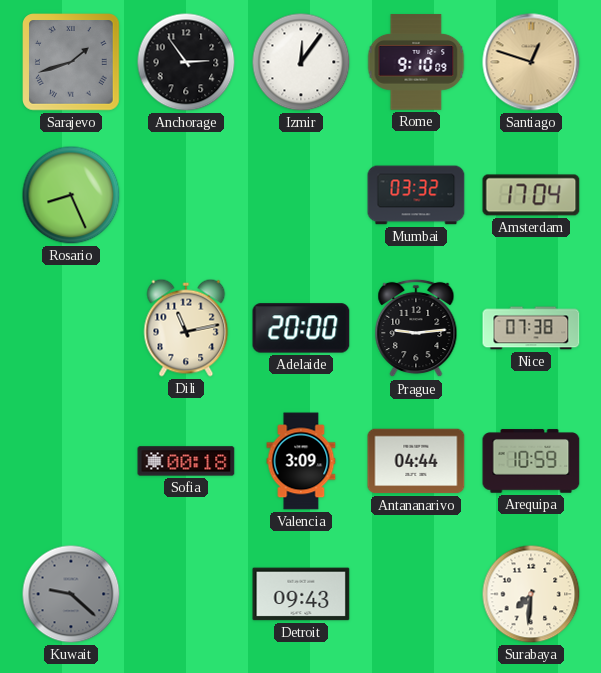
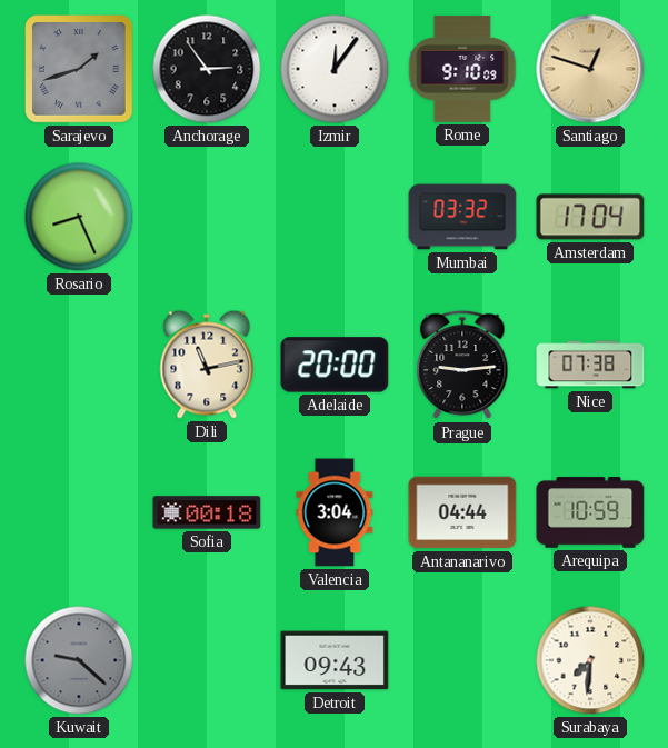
Valencia: 3:09 -> 3:04 (335, 512)
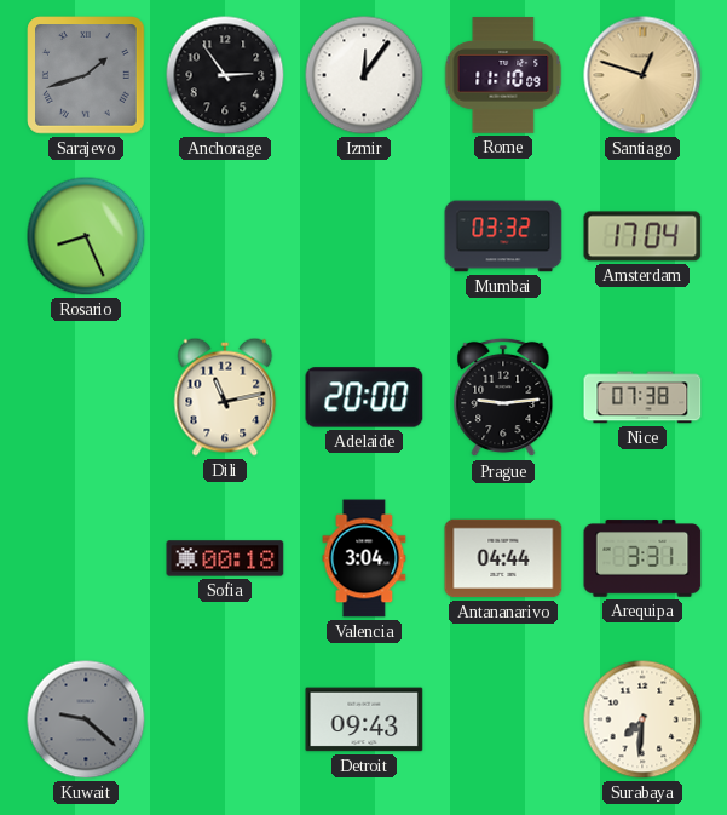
Rome: 9:10 -> 11:10 (503, 75)
Arequipa: 10:59 -> 3:31 (642, 558)
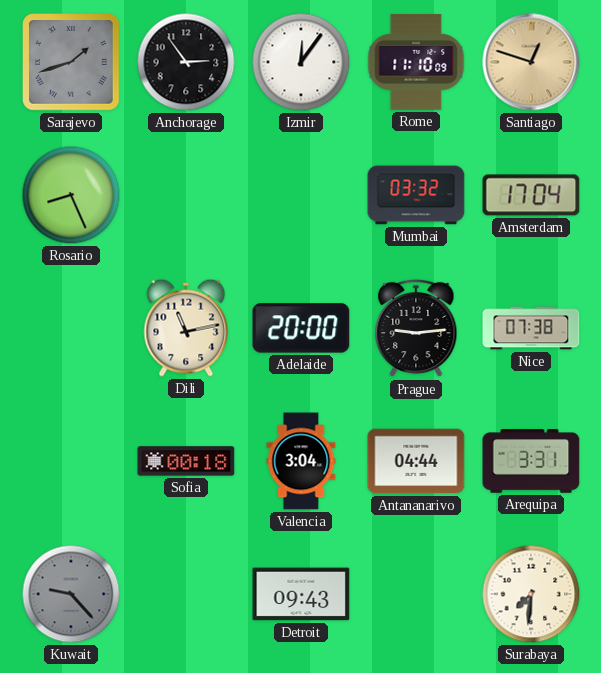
Kuwait: 9:22 -> 9:23 (71, 594)
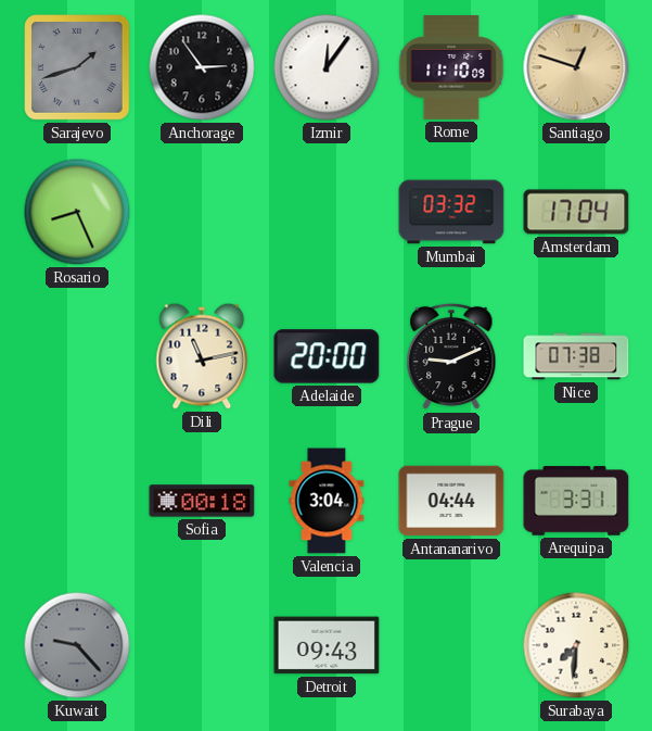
Prague: 9:14 -> 9:11 (451, 356)
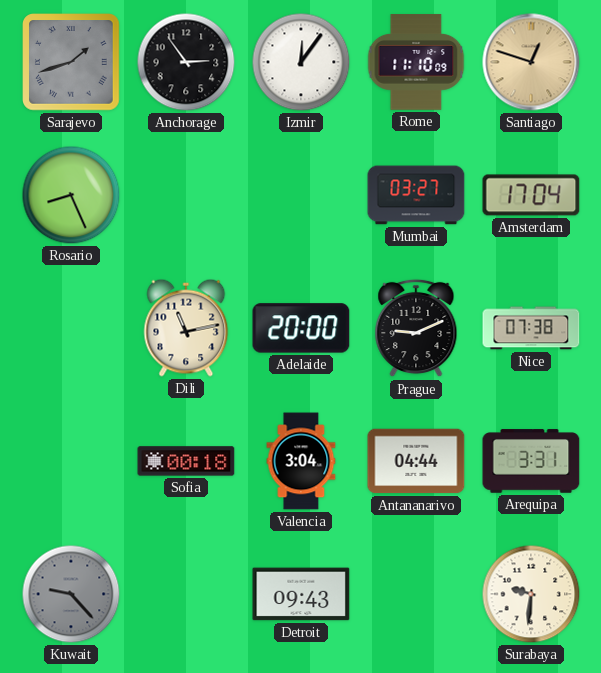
Mumbai: 03:32 -> 03:27 (416, 195)
Surabaya: 7:31 -> 9:31 (531, 594)
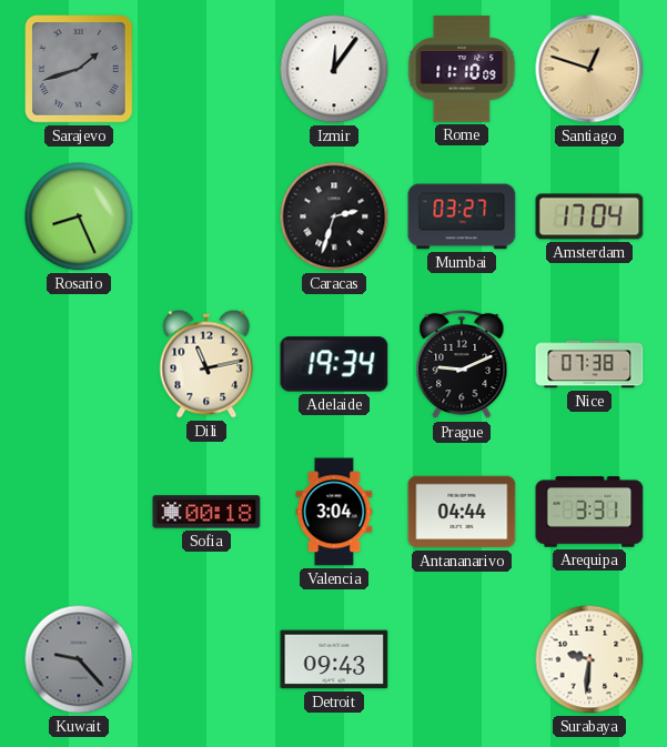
Anchorage: 2:54 -> none (186, 62)
Caracas: none -> 2:33 (334, 216)
Adelaide: 20:00 -> 19:34 (334, 364)
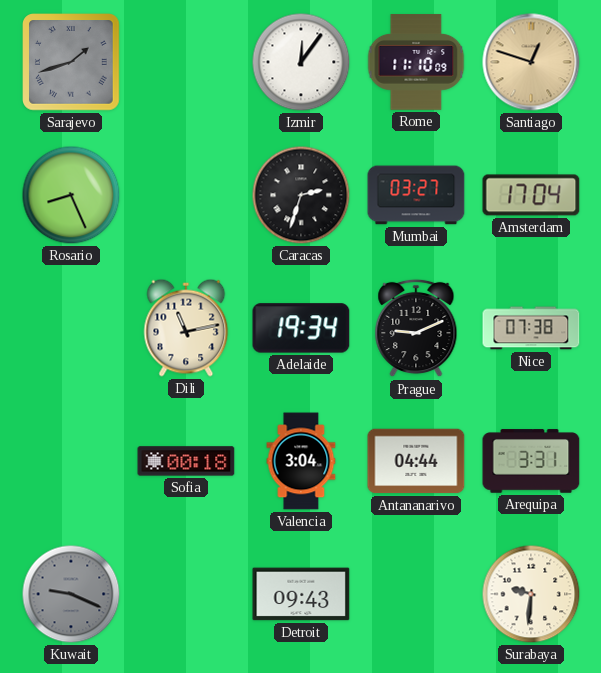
Kuwait: 9:23 -> 9:19 (71, 594)
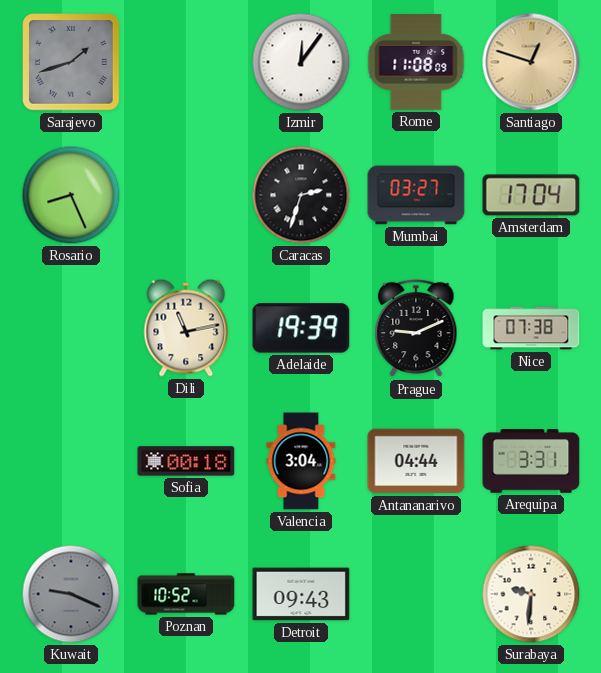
Rome: 11:10 -> 11:08 (416, 62)
Adelaide: 19:34 -> 19:39 (301, 328)
Poznan: none -> 10:52 (186, 594)
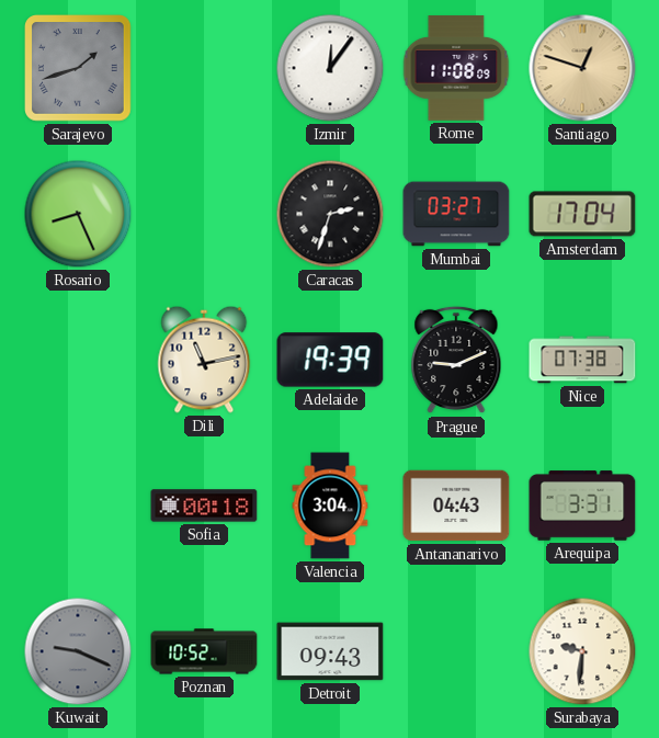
Antananarivo: 04:44 -> 04:43 (456, 506)
